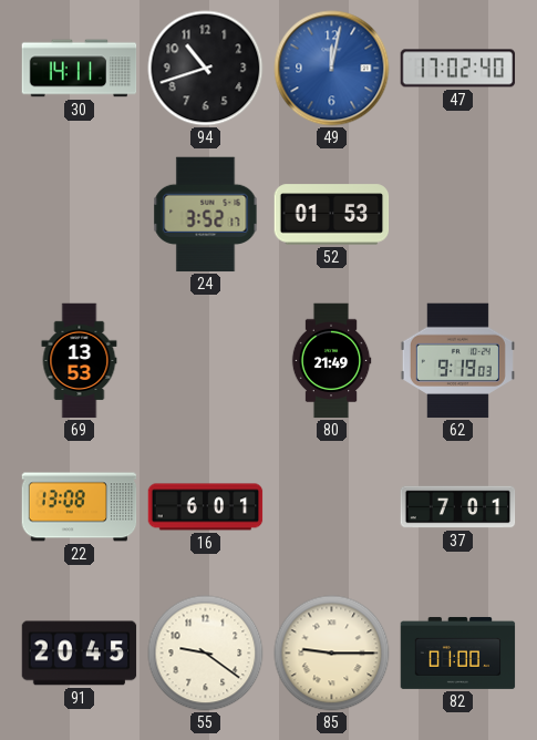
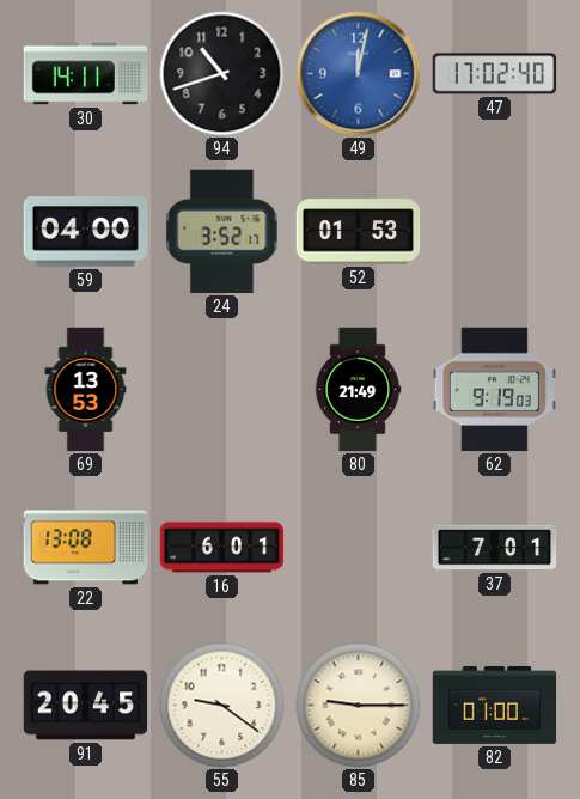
59: none -> 04:00 (86, 232)
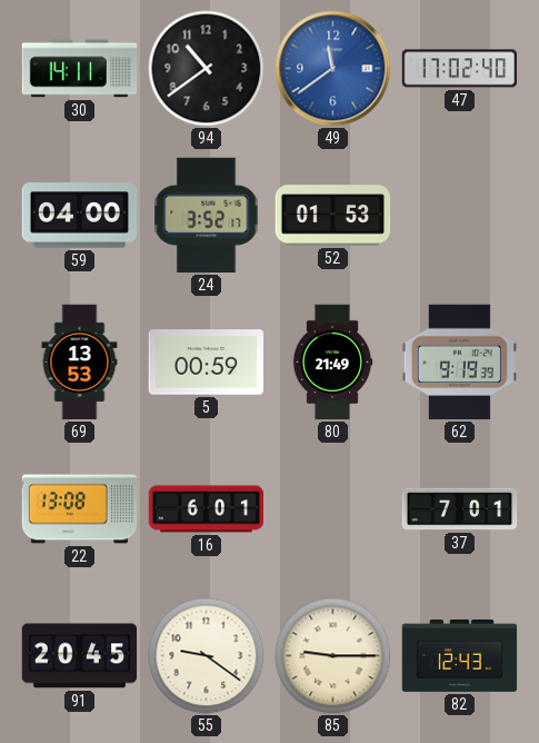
94: 10:42 -> 10:39 (207, 69)
49: 12:02 -> 11:39 (333, 69)
5: none -> 00:59 (207, 363)
62: 9:19:03 -> 9:19:39 (459, 363)
82: 01:00 -> 12:43 (460, 655)
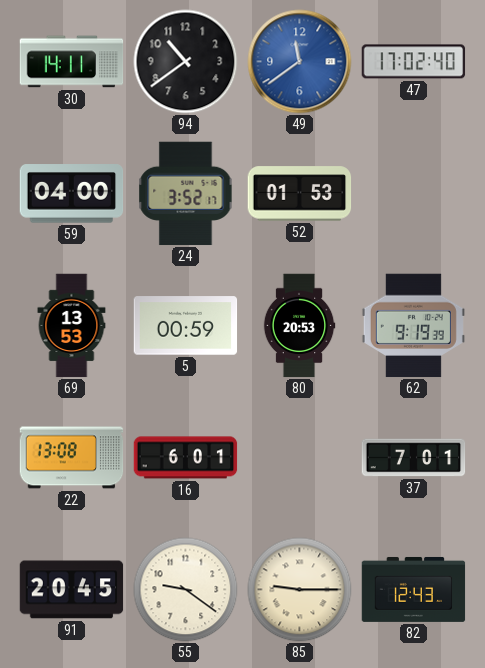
80: 21:49 -> 20:53 (299, 326)
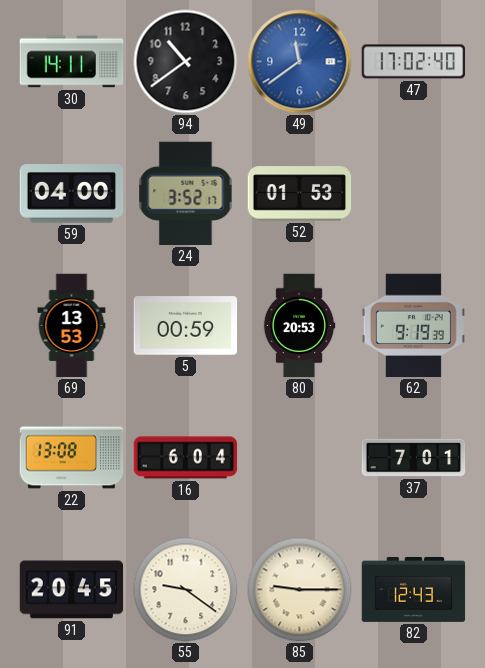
16: 6:01 -> 6:04 (186, 458)
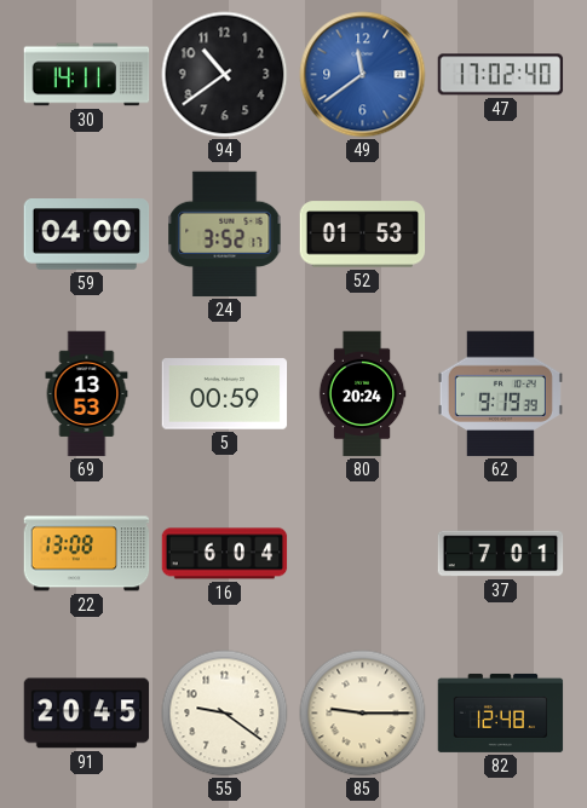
80: 20:53 -> 20:24 (362, 394)
82: 12:43 -> 12:48 (501, 712)
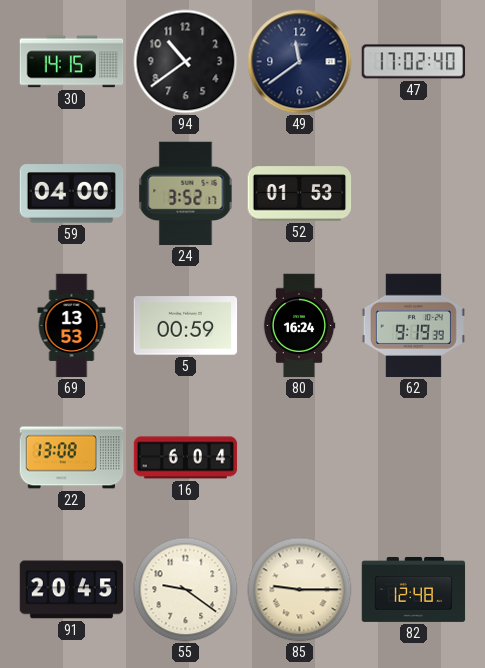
30: 14:11 -> 14:15 (72, 62)
49 dial: blue -> navy (300, 62)
80: 20:24 -> 16:24 (299, 326)
37: 7:01 -> none (501, 554)
